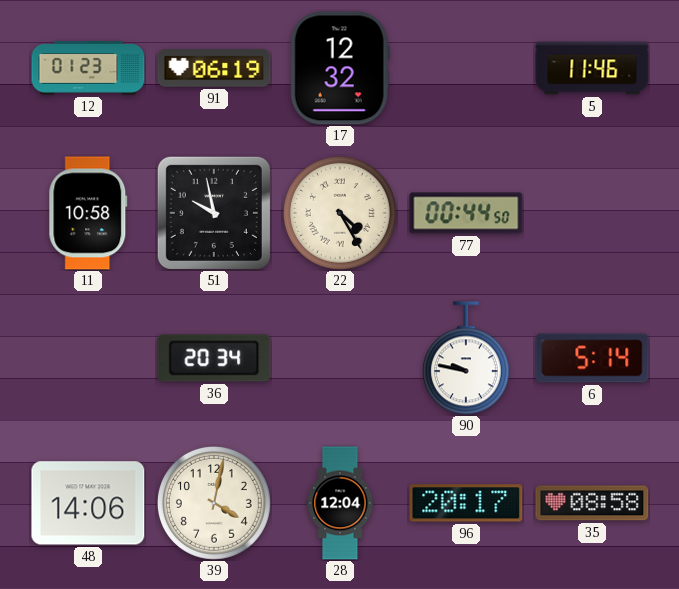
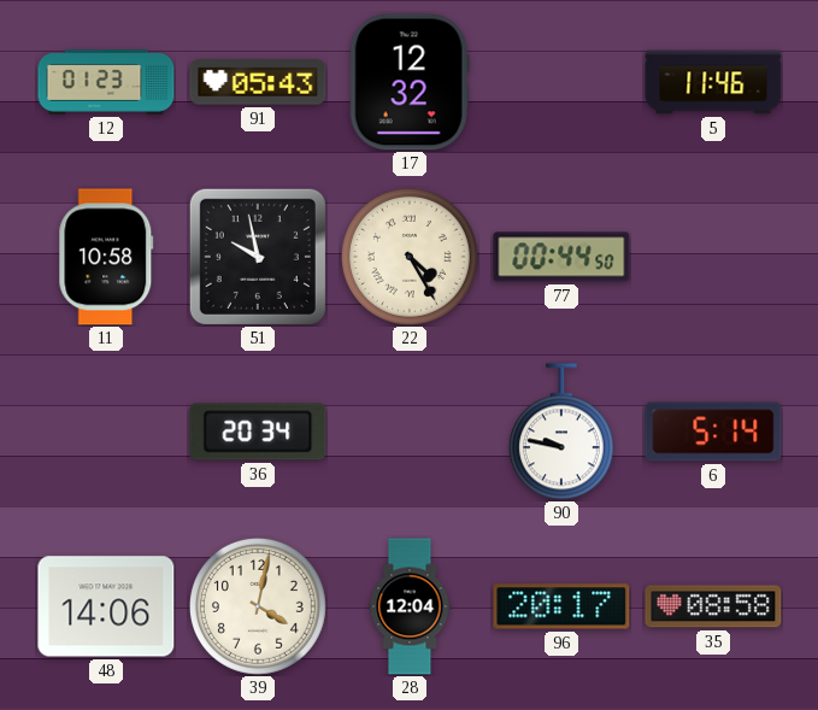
91: 06:19 -> 05:43 (258, 82)
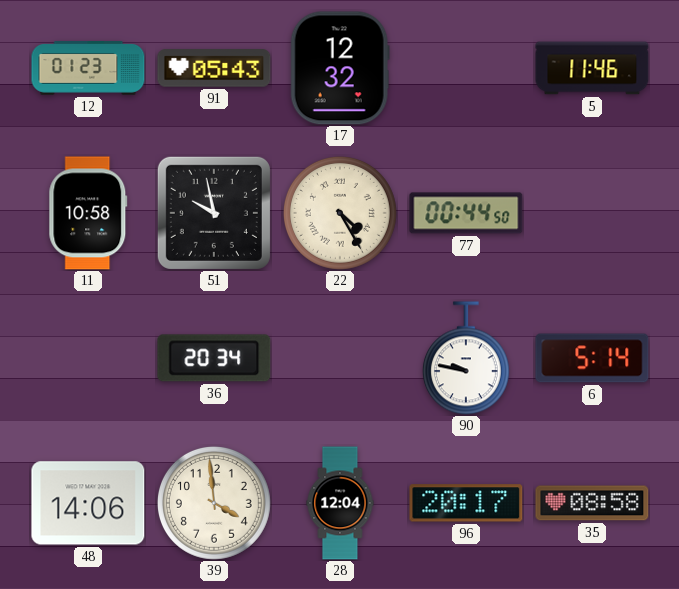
39: 4:02 -> 3:59 (214, 503)
